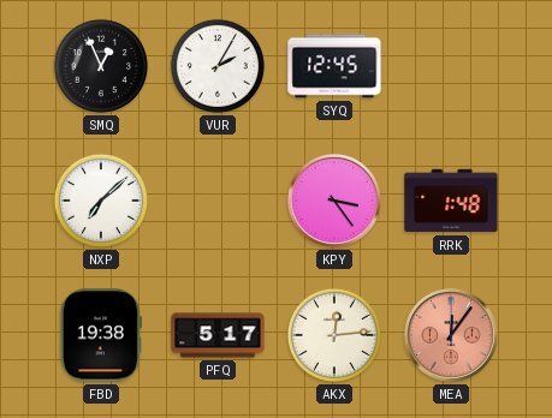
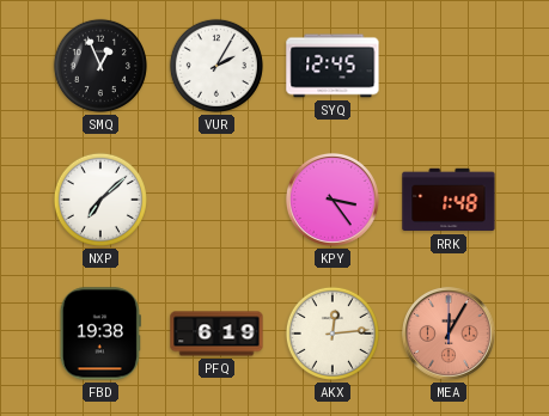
PFQ: 5:17 -> 6:19 (216, 334)
MEA: 12:06 -> 12:05 (449, 334)
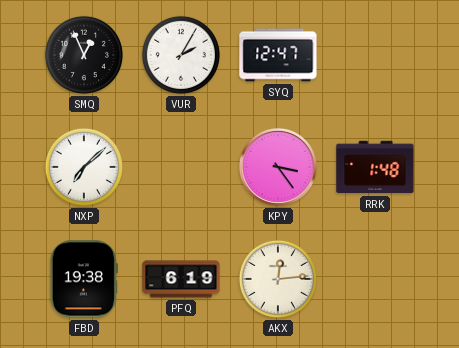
SYQ: 12:45 -> 12:47 (278, 55)
MEA: 12:05 -> none (449, 334)
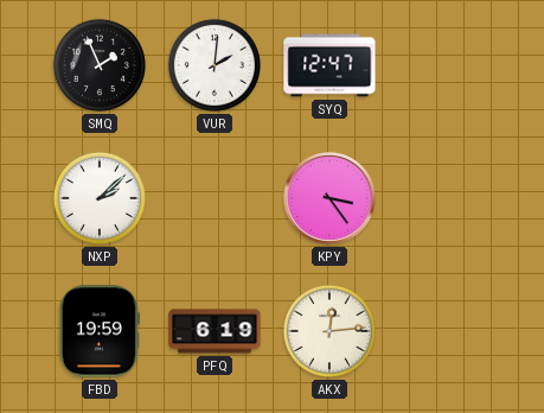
SMQ: 12:56 -> 1:56 (100, 65)
VUR: 2:05 -> 2:01 (215, 65)
NXP: 7:08 -> 2:08 (100, 198)
RRK: 1:48 -> none (375, 167)
FBD: 19:38 -> 19:59 (100, 331)
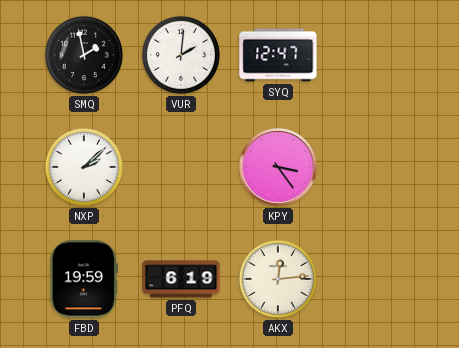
SMQ: 1:56 -> 1:58 (84, 55)
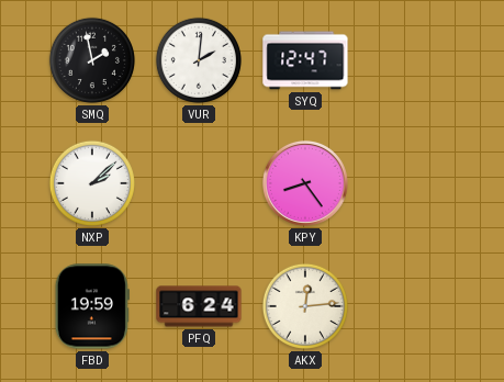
KPY: 3:24 -> 8:24 (305, 183)
PFQ: 6:19 -> 6:24 (199, 306)
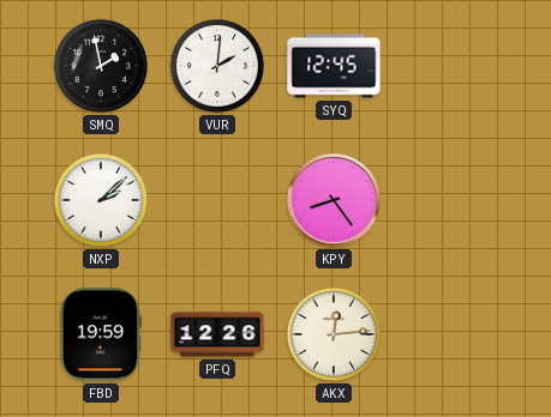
SYQ: 12:47 -> 12:45 (334, 66)
PFQ: 6:24 -> 12:26 (217, 334)
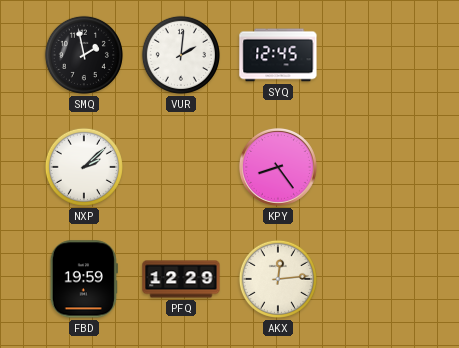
PFQ: 12:26 -> 12:29 (181, 279)
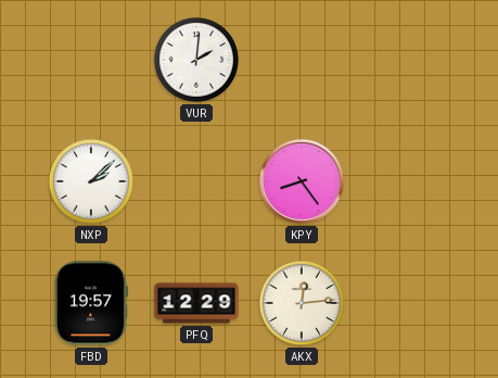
SMQ: 1:58 -> none (84, 55)
SYQ: 12:45 -> none (278, 55)
FBD: 19:59 -> 19:57 (91, 303)
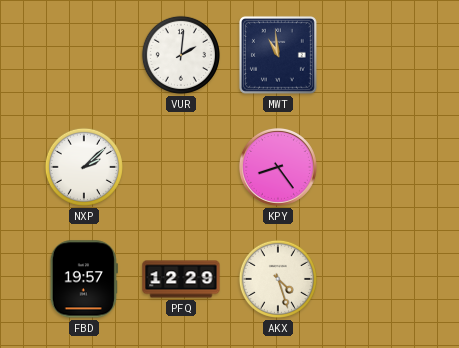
MWT: none -> 10:59 (278, 55)
AKX: 12:14 -> 4:27 (278, 279)
